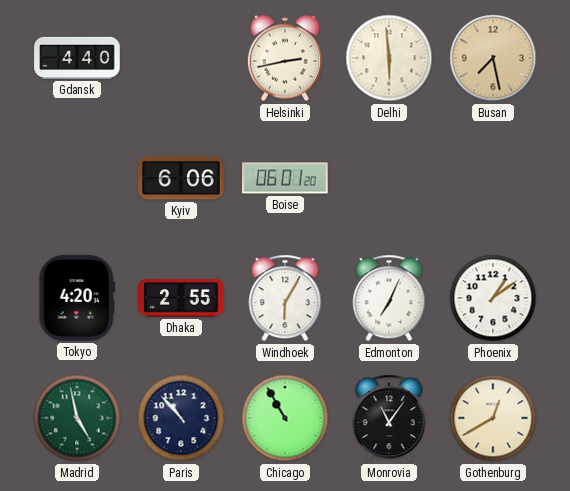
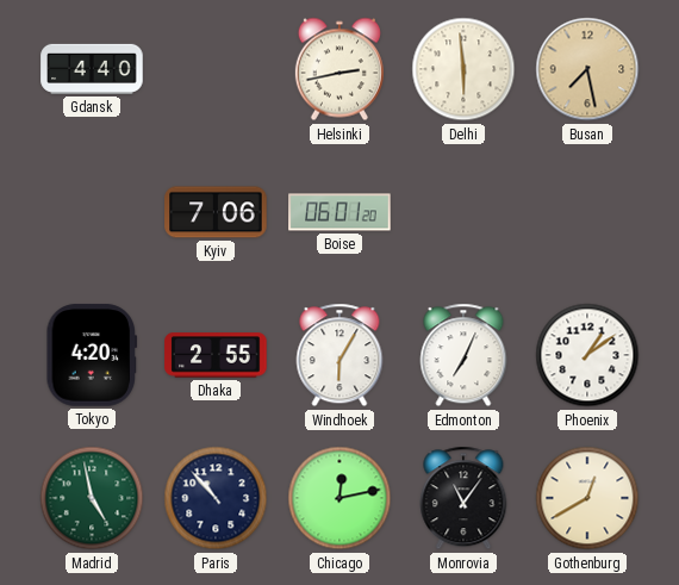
Kyiv: 6:06 -> 7:06 (216, 212)
Chicago: 10:55 -> 12:13 (339, 498)
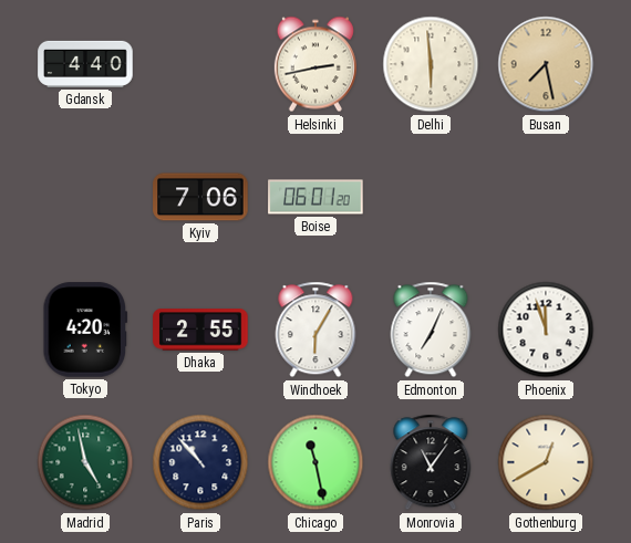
Phoenix: 1:09 -> 11:57 (546, 330)
Chicago: 12:13 -> 11:28 (316, 462)
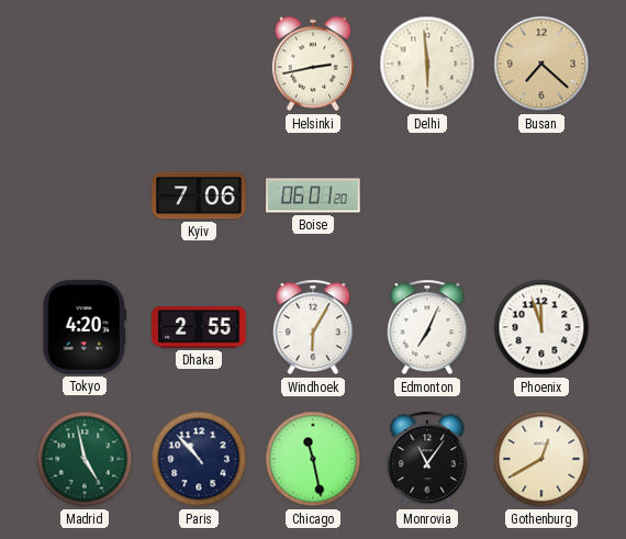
Gdansk: 4:40 -> none (85, 64)
Busan: 7:28 -> 7:22 (541, 64)
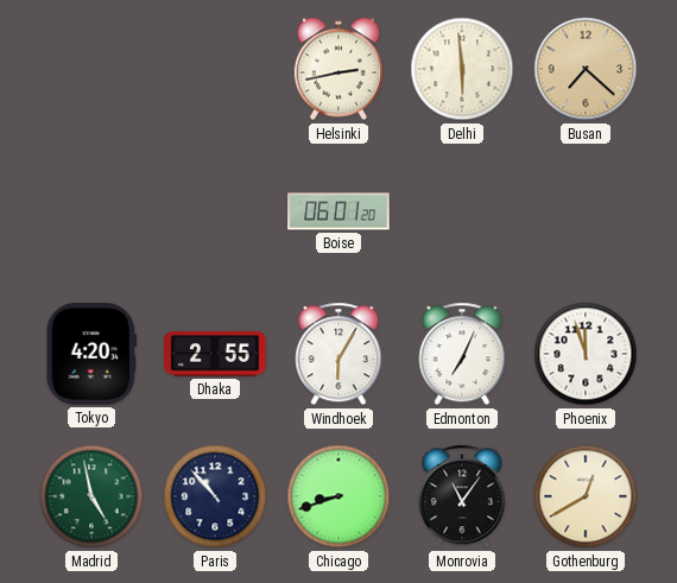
Kyiv: 7:06 -> none (199, 195)
Chicago: 11:28 -> 8:42 (338, 496)
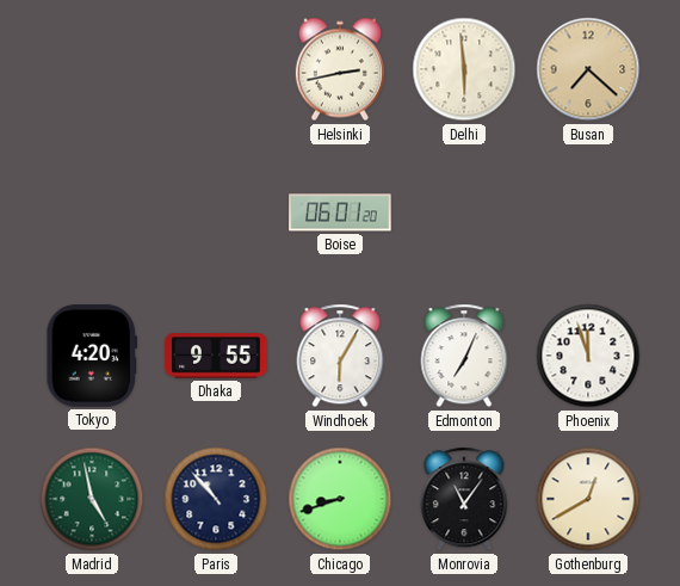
Dhaka: 2:55 -> 9:55 (216, 356)
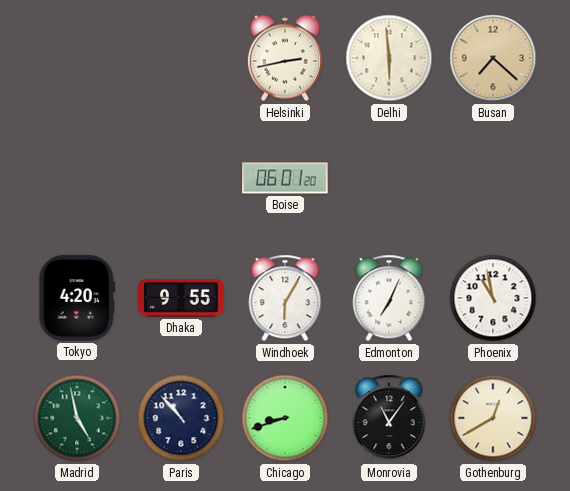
Phoenix: 11:57 -> 10:58 (493, 298)
